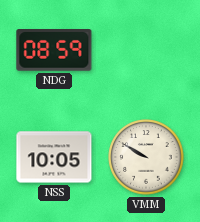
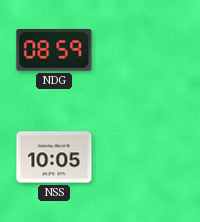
VMM: 9:50 -> none (146, 157)
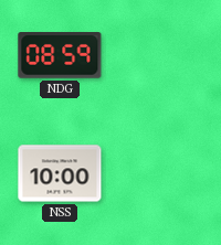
NSS: 10:05 -> 10:00 (60, 173)
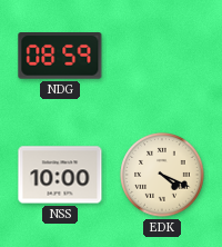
EDK: none -> 4:19 (162, 175)
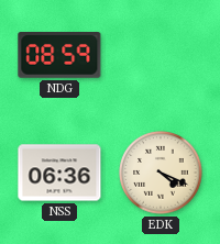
NSS: 10:00 -> 06:36 (59, 173)
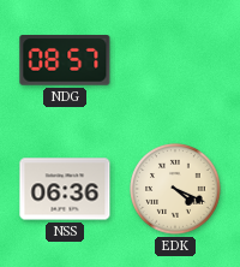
NDG: 08:59 -> 08:57 (65, 61)
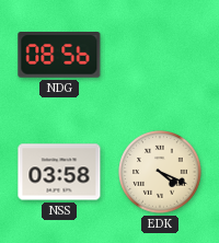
NDG: 08:57 -> 08:56 (59, 56)
NSS: 06:36 -> 03:58 (59, 172)
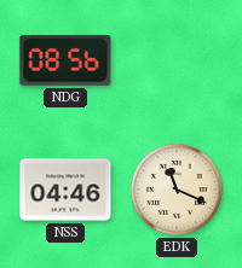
NSS: 03:58 -> 04:46 (65, 190)
EDK: 4:19 -> 11:19 (177, 190)
